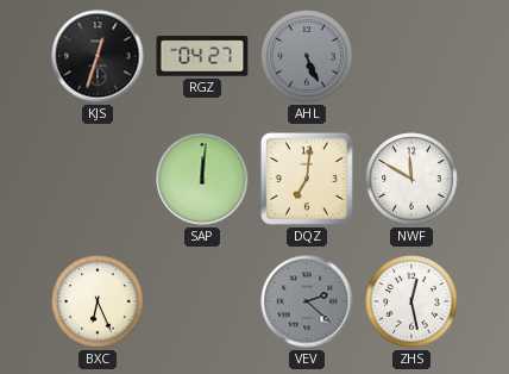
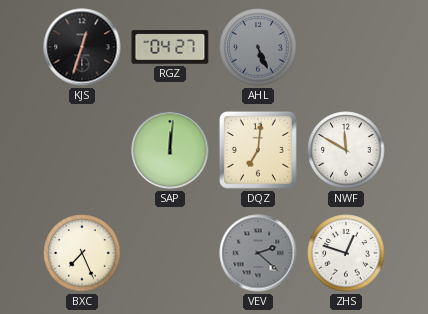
BXC: 6:26 -> 7:26 (82, 253)
ZHS: 12:28 -> 12:48 (346, 253)
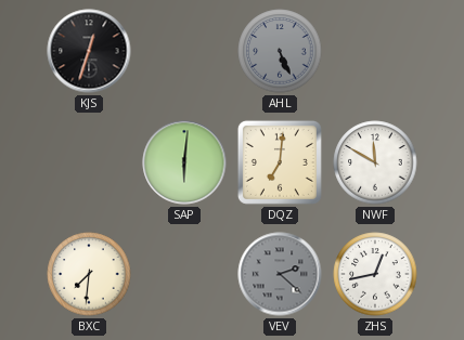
RGZ: 04:27 -> none (170, 47)
SAP: 12:01 -> 6:01 (184, 162)
BXC: 7:26 -> 7:31 (89, 274)
ZHS: 12:48 -> 12:43 (375, 274)
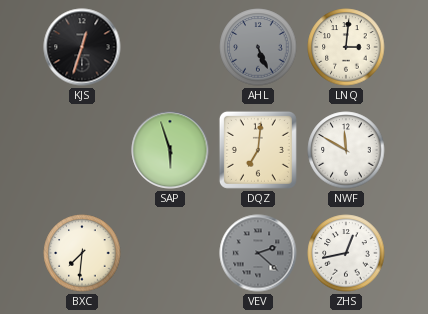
LNQ: none -> 3:01 (346, 47)
SAP: 6:01 -> 5:57 (170, 150)
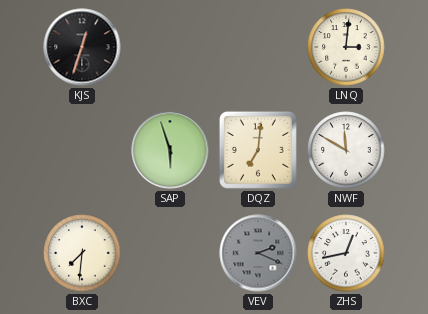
AHL: 5:26 -> none (258, 47)
VEV: 2:22 -> 2:19 (258, 253)
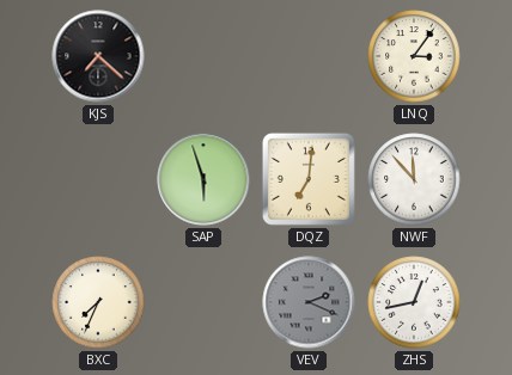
KJS: 12:33 -> 7:22 (98, 56)
LNQ: 3:01 -> 3:06 (414, 56)
NWF: 11:50 -> 11:53 (414, 179)
BXC: 7:31 -> 7:34 (98, 302)
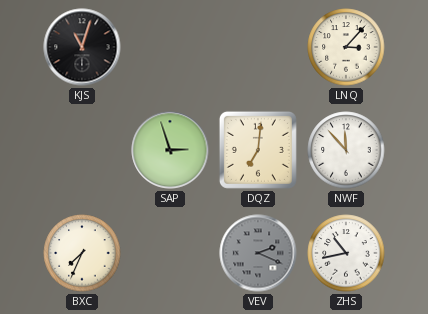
KJS: 7:22 -> 11:03 (82, 47)
LNQ: 3:06 -> 3:07 (346, 47)
SAP: 5:57 -> 2:57 (170, 150)
ZHS: 12:43 -> 10:43 (346, 253)
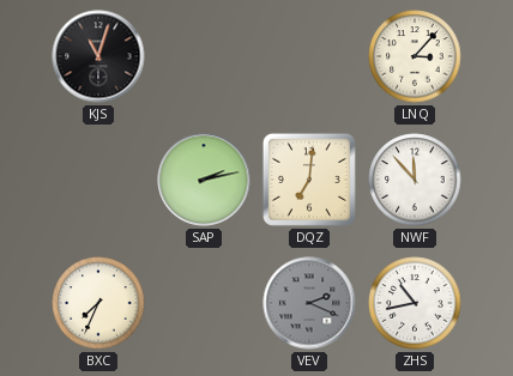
SAP: 2:57 -> 2:13 (204, 180)
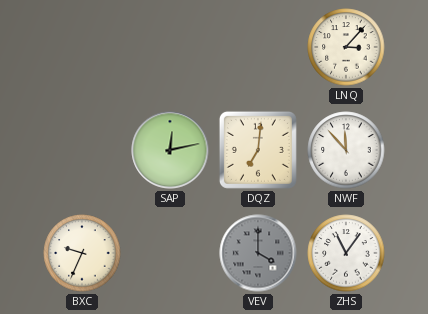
KJS: 11:03 -> none (98, 56)
SAP: 2:13 -> 12:13 (170, 150)
BXC: 7:34 -> 9:34 (82, 253)
VEV: 2:19 -> 4:00 (258, 253)
ZHS: 10:43 -> 11:06 (346, 253)
